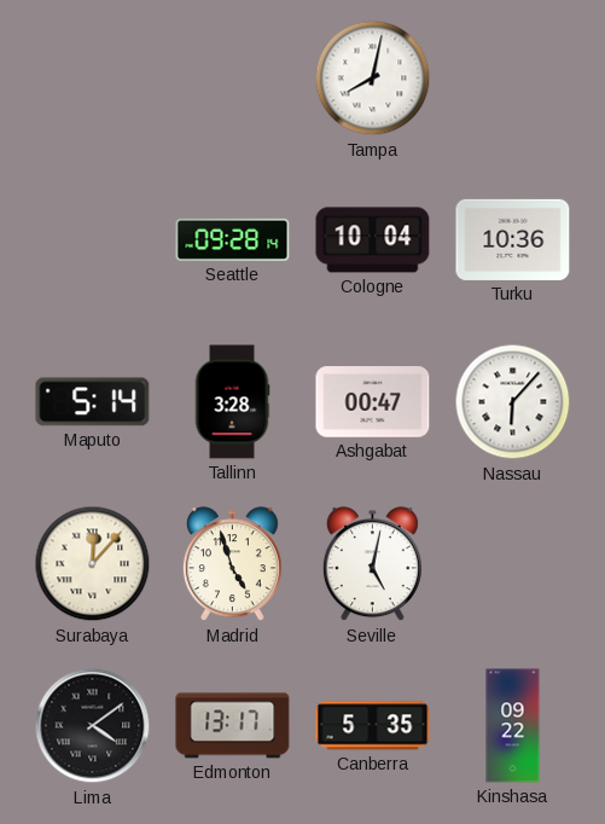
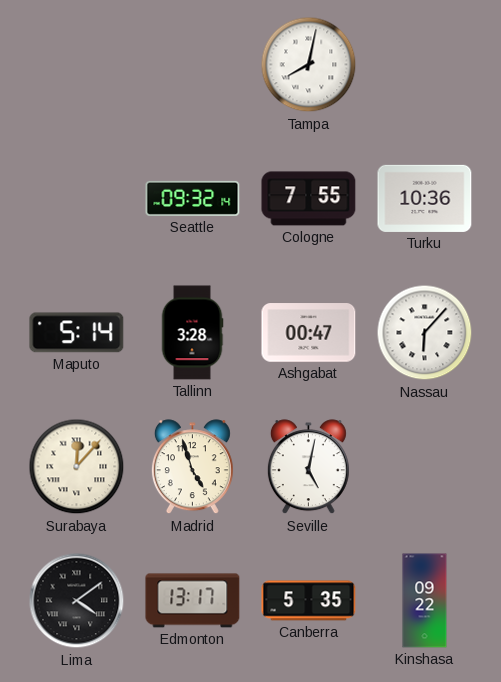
Seattle: 09:28 -> 09:32 (193, 198)
Cologne: 10:04 -> 7:55 (309, 199)
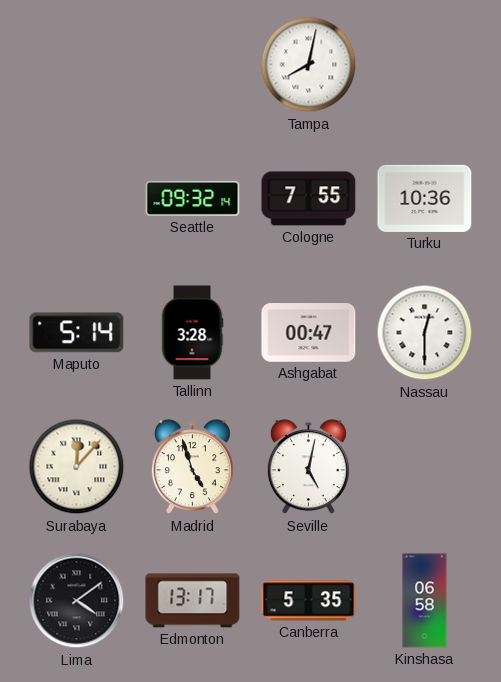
Nassau: 6:07 -> 12:30 (425, 333)
Kinshasa: 09:22 -> 06:58 (425, 601)
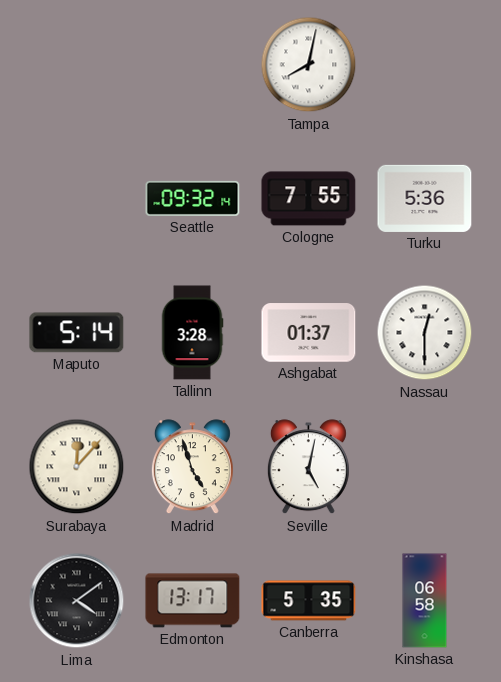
Turku: 10:36 -> 5:36 (425, 198)
Ashgabat: 00:47 -> 01:37 (309, 333)
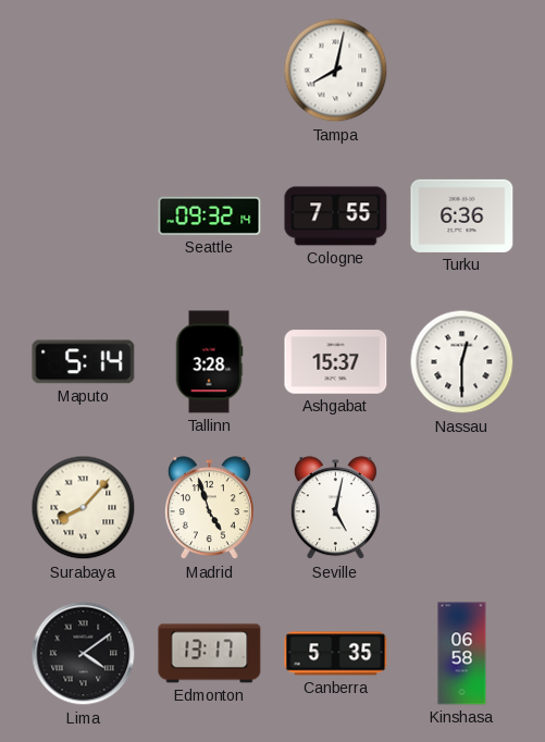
Turku: 5:36 -> 6:36 (462, 215)
Ashgabat: 01:37 -> 15:37 (336, 362)
Surabaya: 12:07 -> 8:07 (84, 508)
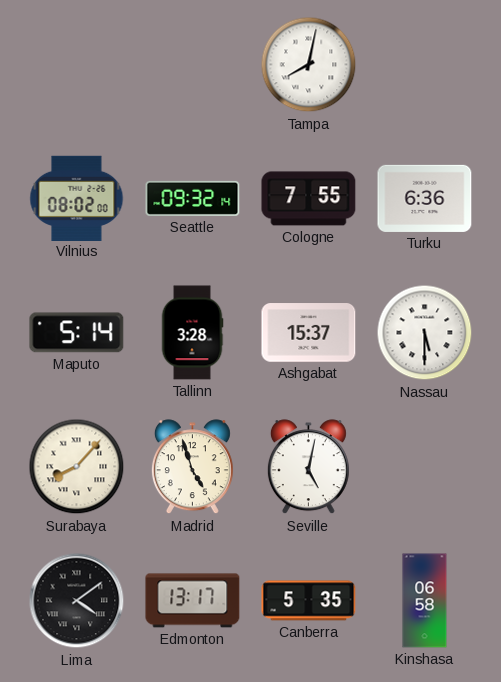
Vilnius: none -> 08:02 (77, 198)
Nassau: 12:30 -> 5:30 (425, 333)
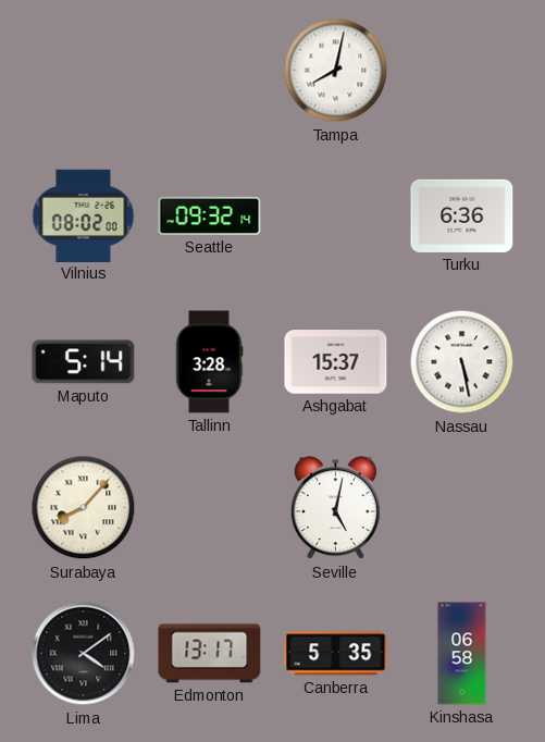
Cologne: 7:55 -> none (309, 199)
Nassau: 5:30 -> 5:28 (462, 362)
Madrid: 4:57 -> none (192, 467)
